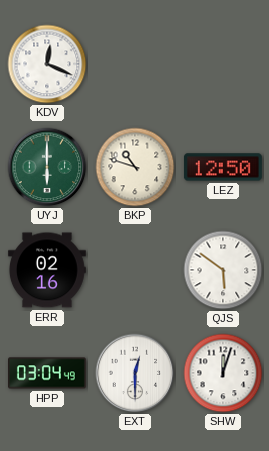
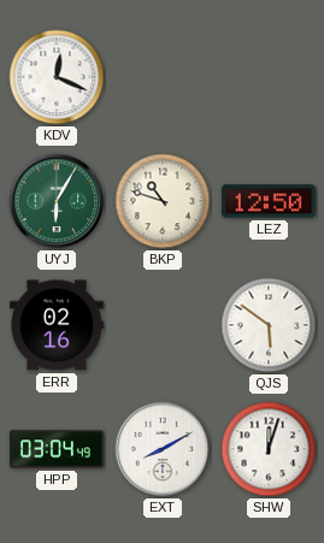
UYJ: 6:00 -> 6:05 (57, 201)
EXT: 12:30 -> 8:10 (163, 449)
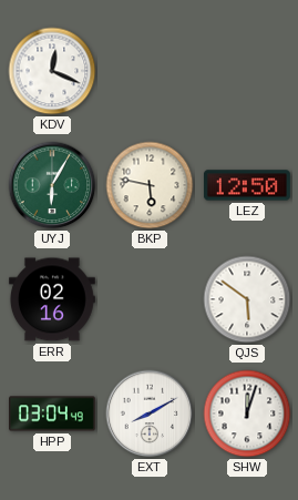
BKP: 10:48 -> 5:47 (150, 185)
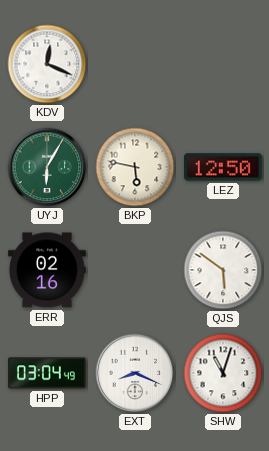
EXT: 8:10 -> 8:19 (135, 373)
SHW: 12:03 -> 11:03 (223, 373)
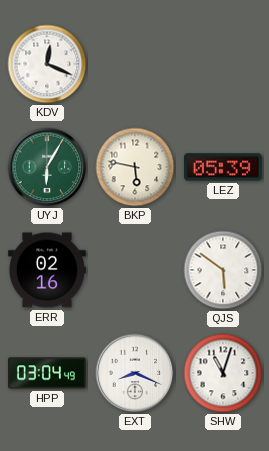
LEZ: 12:50 -> 05:39 (223, 167)
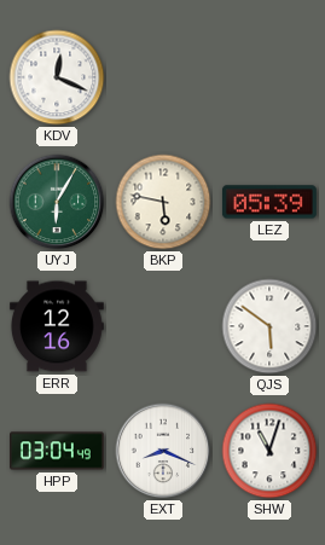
ERR: 02:16 -> 12:16 (57, 326)
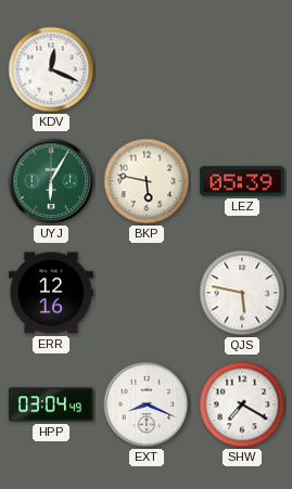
QJS: 5:51 -> 5:47 (242, 293)
SHW: 11:03 -> 7:20 (242, 404)
